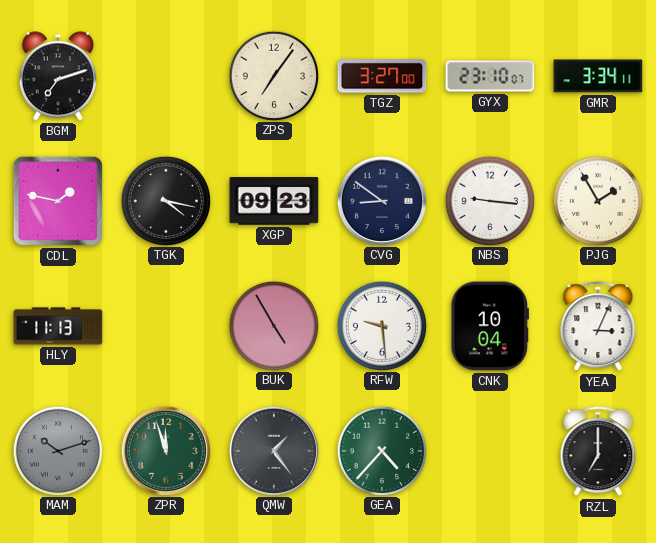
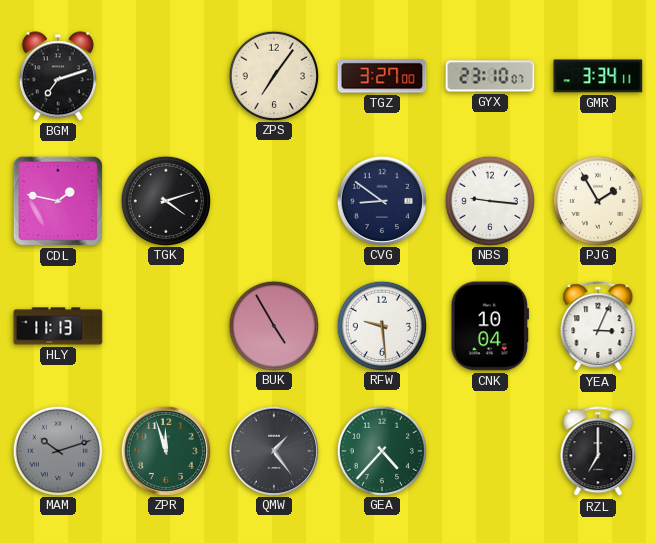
TGK: 4:17 -> 4:12 (165, 200)
XGP: 09:23 -> none (274, 201)
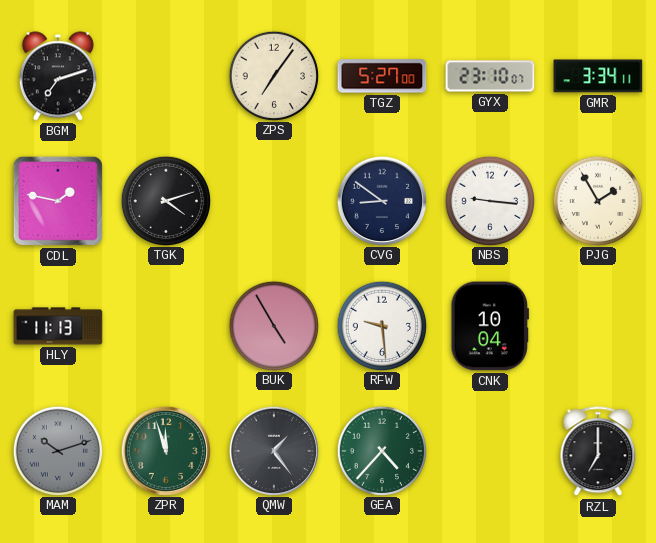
TGZ: 3:27 -> 5:27 (382, 76)
YEA: 3:04 -> none (598, 327)
